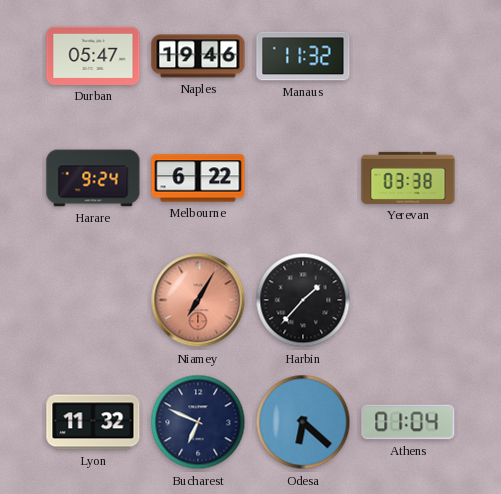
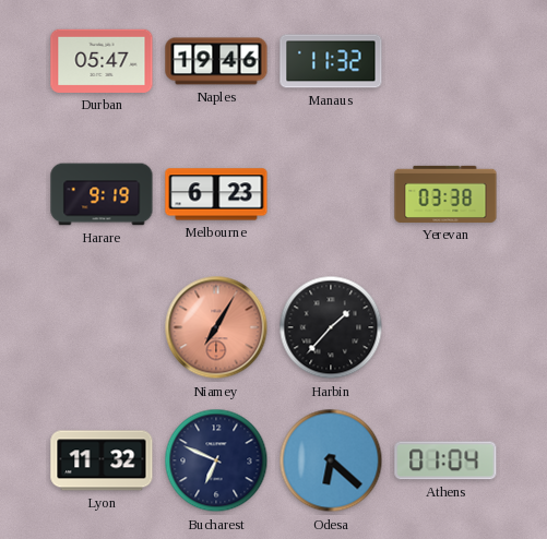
Harare: 9:24 -> 9:19 (102, 194)
Melbourne: 6:22 -> 6:23 (216, 194)
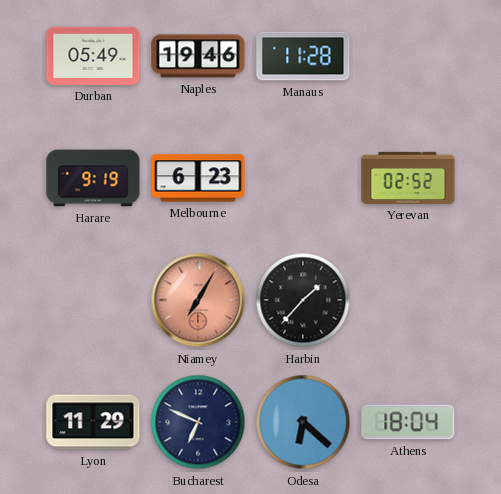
Durban: 05:47 -> 05:49 (93, 56)
Manaus: 11:32 -> 11:28 (303, 56)
Yerevan: 03:38 -> 02:52 (408, 178)
Lyon: 11:32 -> 11:29 (93, 422)
Athens: 01:04 -> 18:04 (408, 422)
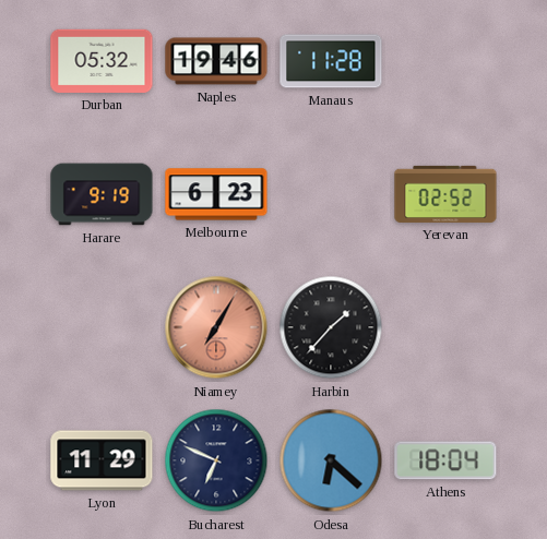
Durban: 05:49 -> 05:32 (102, 61)
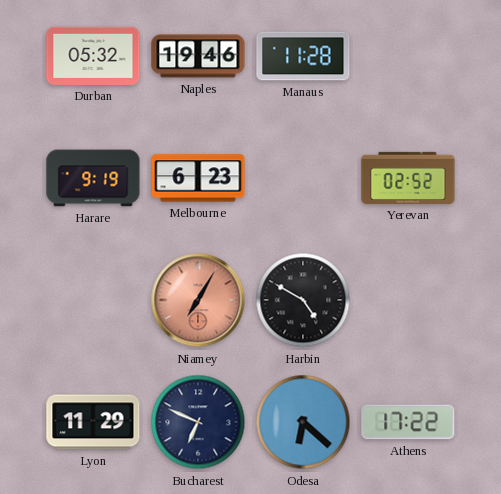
Harbin: 1:37 -> 4:50 (303, 300)
Athens: 18:04 -> 17:22 (408, 422)
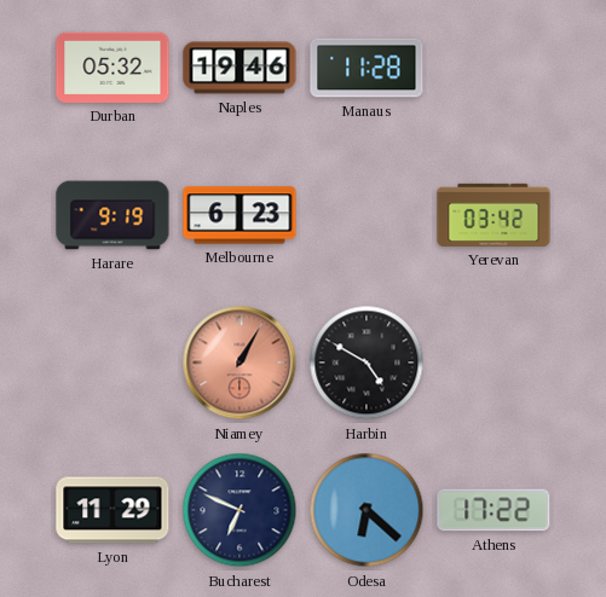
Yerevan: 02:52 -> 03:42 (494, 215)
Niamey: 7:05 -> 1:05 (239, 363)
